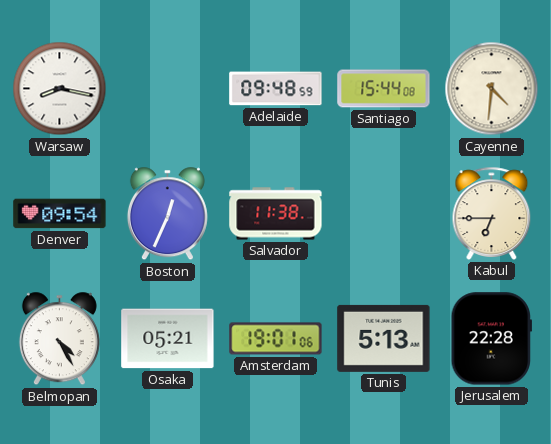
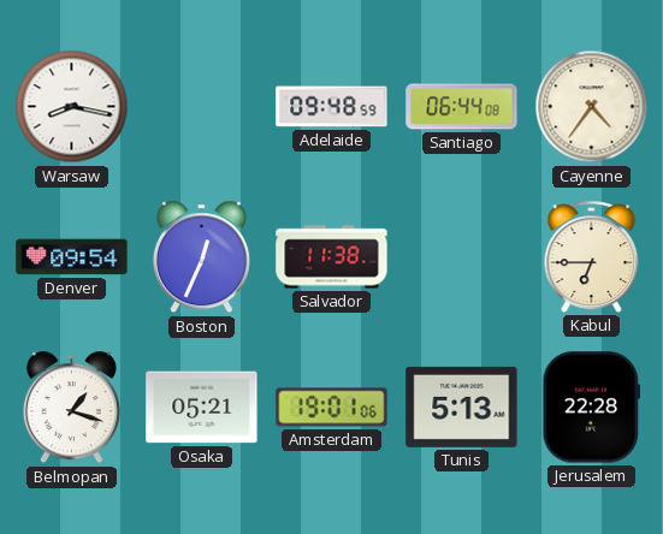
Santiago: 15:44 -> 06:44 (462, 107)
Cayenne: 4:31 -> 4:36 (592, 107)
Belmopan: 4:25 -> 1:18 (71, 408)
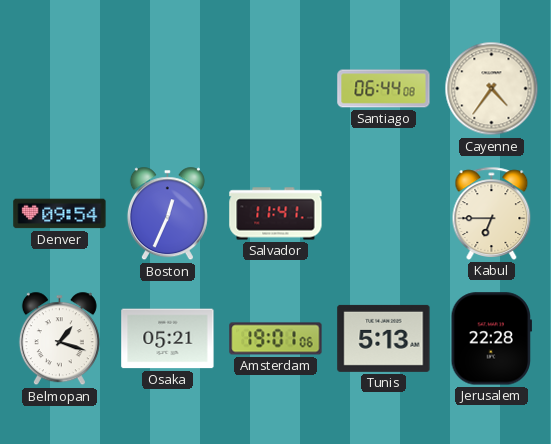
Warsaw: 8:17 -> none (72, 107)
Adelaide: 09:48 -> none (332, 107)
Salvador: 11:38 -> 11:41 (276, 214)
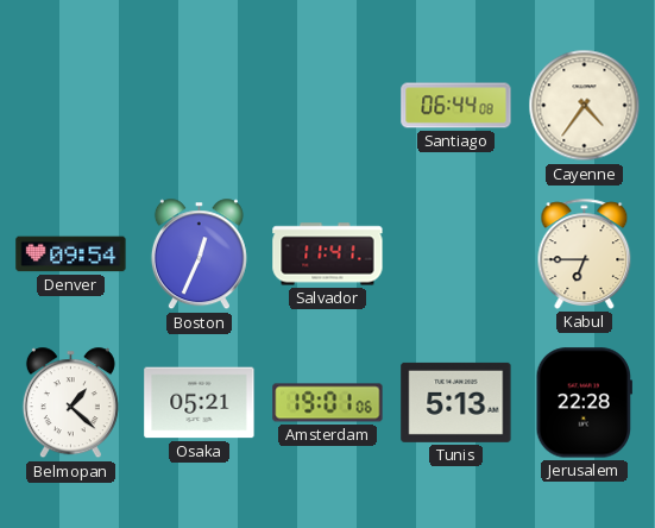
Belmopan: 1:18 -> 1:22 (70, 403)
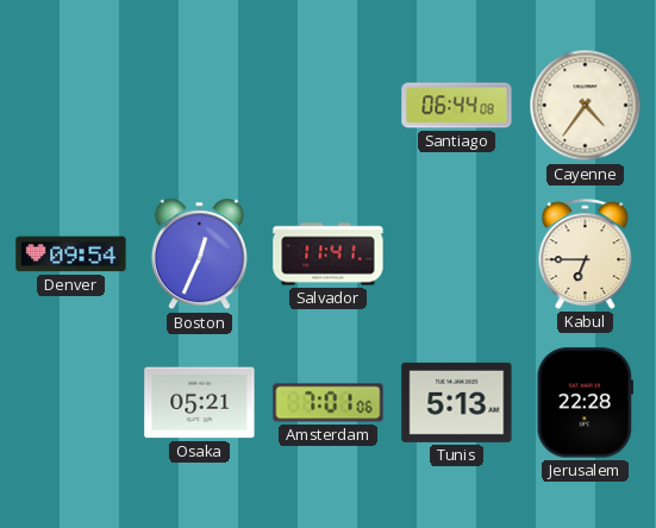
Belmopan: 1:22 -> none (70, 403)
Amsterdam: 19:01 -> 7:01 (329, 403)
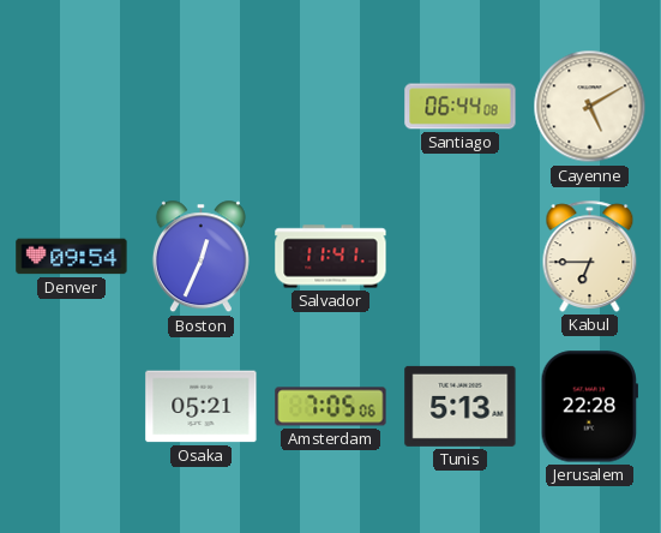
Cayenne: 4:36 -> 5:10 (590, 107)
Amsterdam: 7:01 -> 7:05 (331, 407)
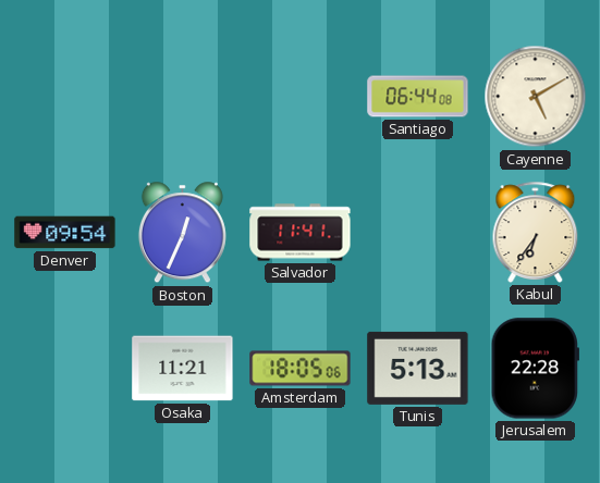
Kabul: 6:45 -> 6:36 (536, 232)
Osaka: 05:21 -> 11:21 (183, 369)
Amsterdam: 7:05 -> 18:05 (301, 369)
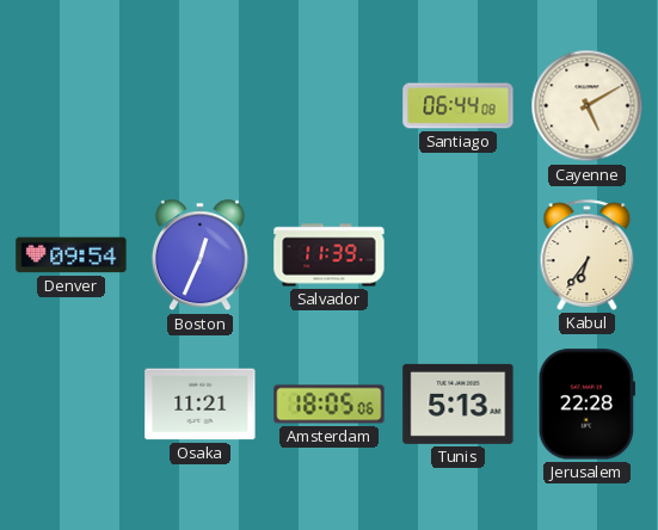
Salvador: 11:41 -> 11:39 (330, 255)
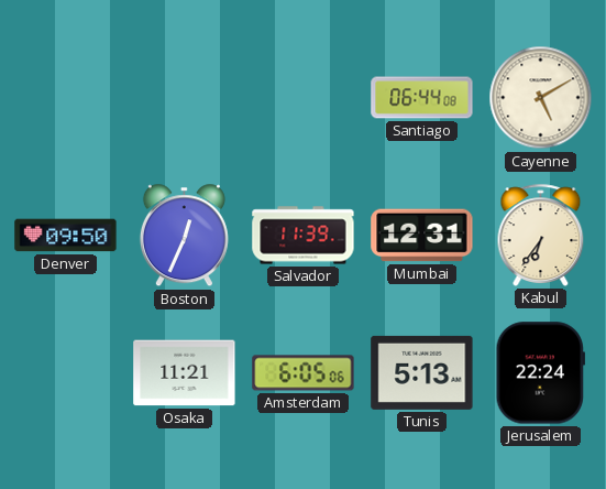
Denver: 09:54 -> 09:50 (66, 236)
Mumbai: none -> 12:31 (422, 236)
Amsterdam: 18:05 -> 6:05 (304, 373)
Jerusalem: 22:28 -> 22:24 (540, 373)
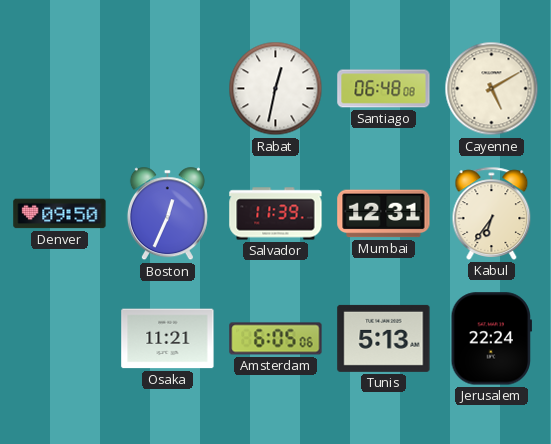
Rabat: none -> 12:32 (276, 89)
Santiago: 06:44 -> 06:48 (384, 89)
